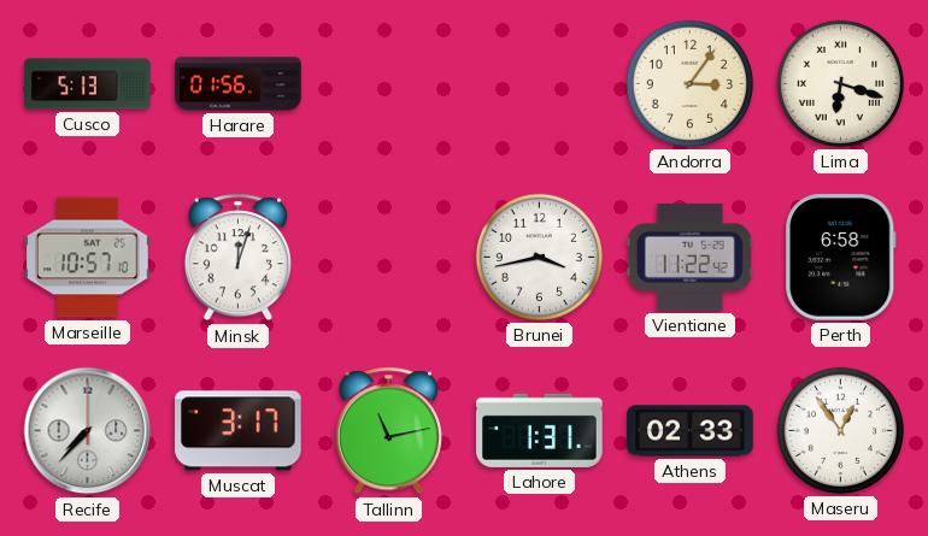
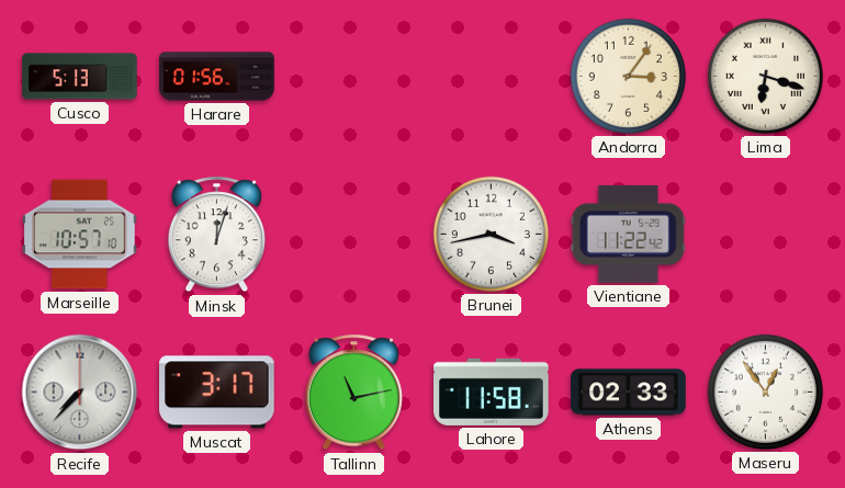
Perth: 6:58 -> none (841, 258)
Lahore: 1:31 -> 11:58 (492, 391)
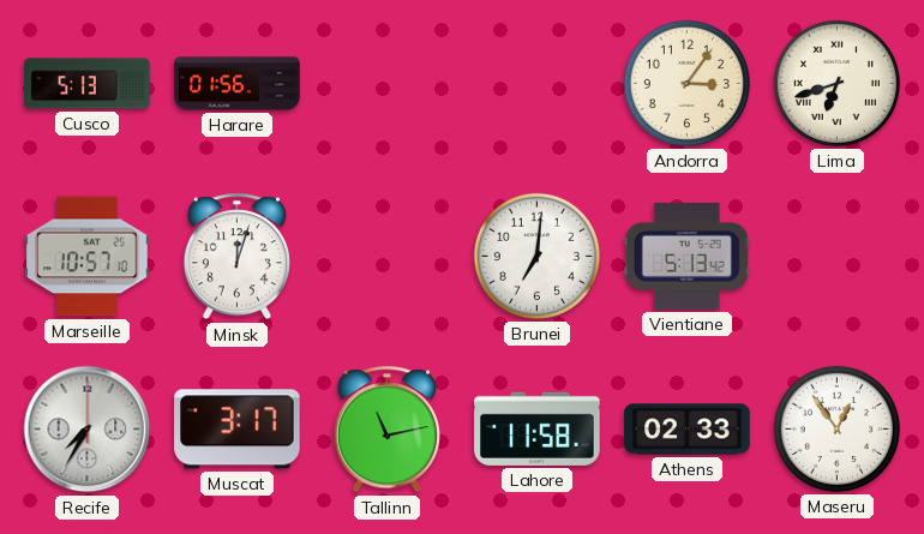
Lima: 6:18 -> 6:42 (836, 83)
Brunei: 3:43 -> 7:01 (536, 256)
Vientiane: 11:22 -> 5:13 (686, 256)
Recife: 7:37 -> 7:35 (88, 430)
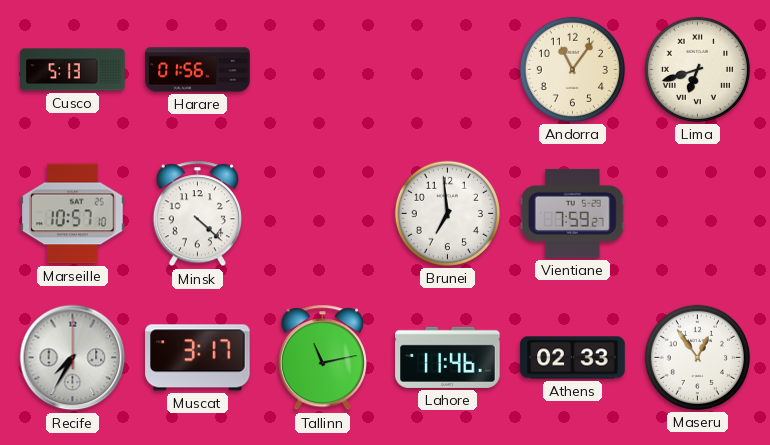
Andorra: 3:06 -> 11:06 (572, 69)
Minsk: 12:03 -> 4:22 (197, 214)
Brunei: 7:01 -> 6:59 (447, 213)
Vientiane: 5:13 -> 7:59 (572, 213)
Lahore: 11:58 -> 11:46 (448, 357)
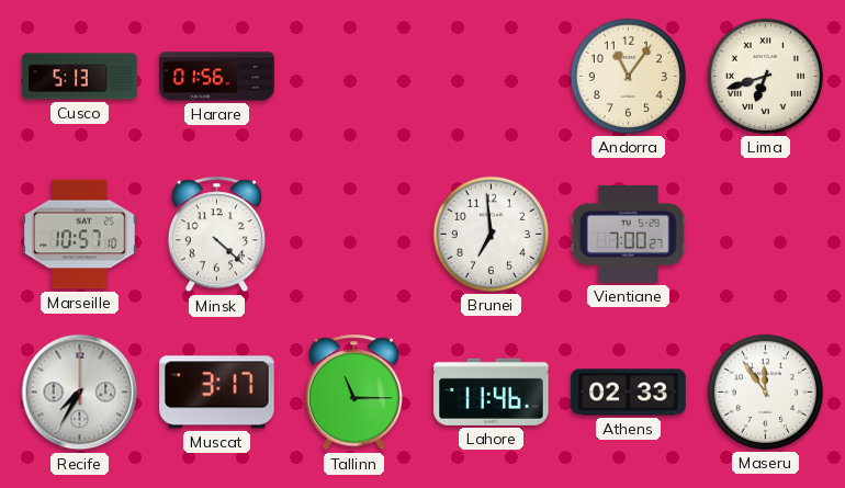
Vientiane: 7:59 -> 7:00 (628, 234)
Tallinn: 11:13 -> 11:15 (353, 393)
Maseru: 12:54 -> 11:54 (765, 391)
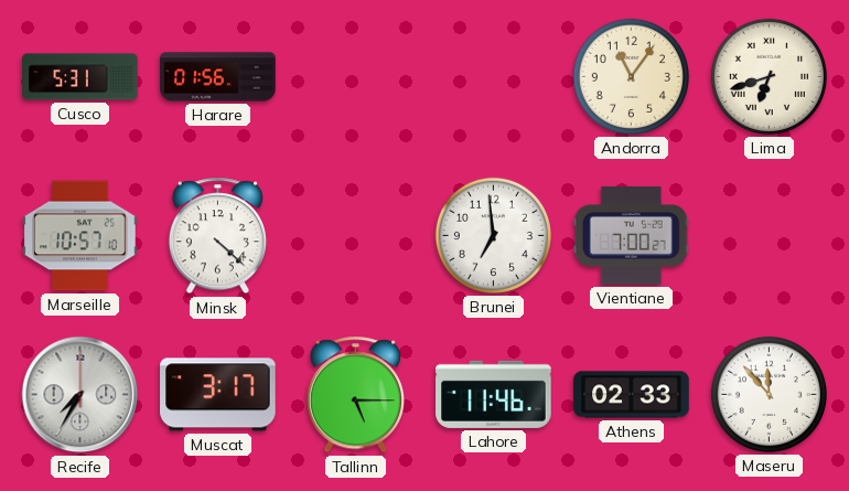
Cusco: 5:13 -> 5:31 (80, 77)
Tallinn: 11:15 -> 5:15 (355, 395)
Maseru: 11:54 -> 11:53 (769, 394)
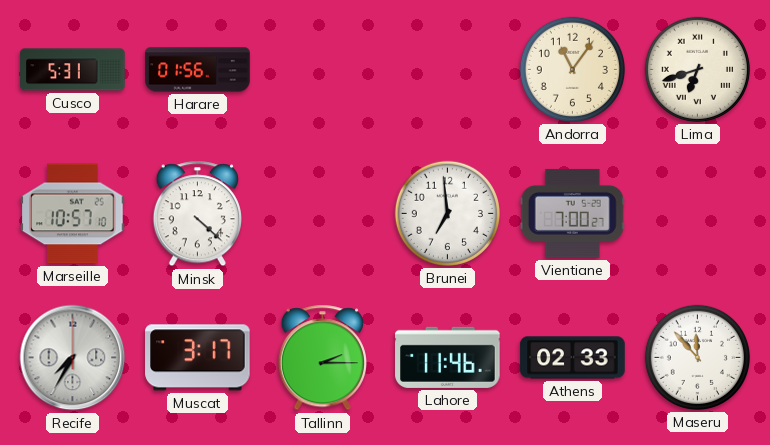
Tallinn: 5:15 -> 2:15 (322, 358)
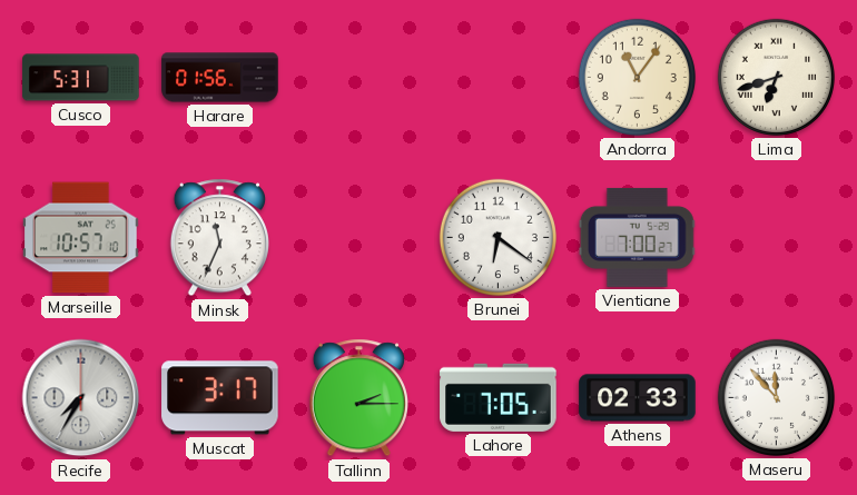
Minsk: 4:22 -> 11:34 (219, 238)
Brunei: 6:59 -> 6:21 (498, 237)
Lahore: 11:46 -> 7:05 (499, 397)
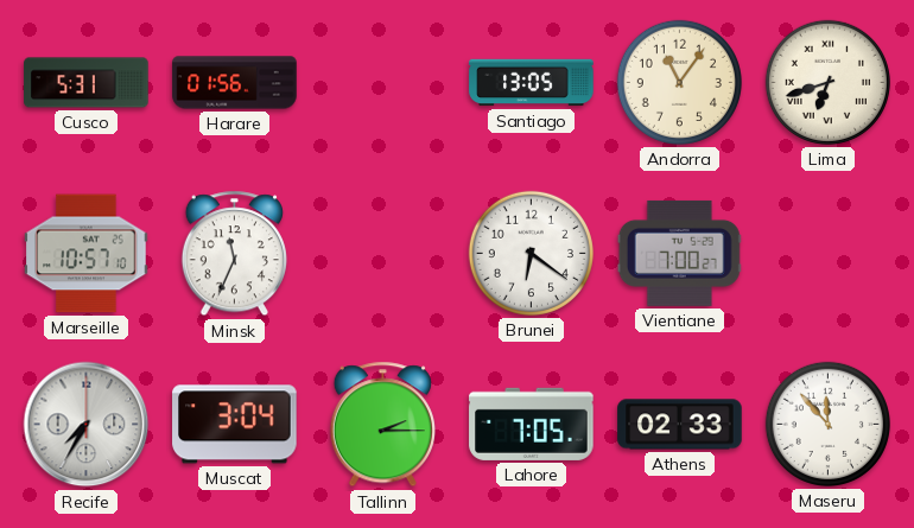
Santiago: none -> 13:05 (532, 83)
Muscat: 3:17 -> 3:04 (235, 425)
